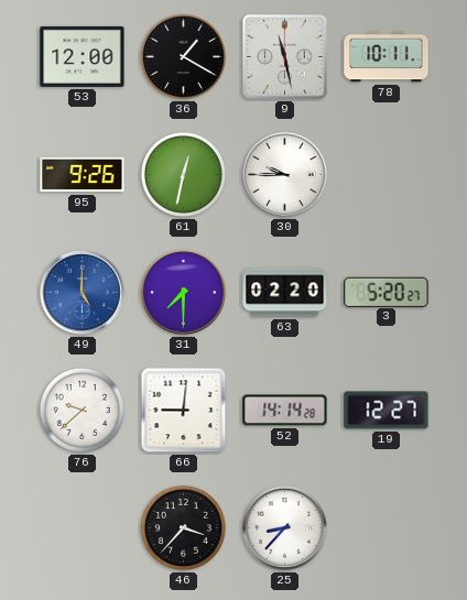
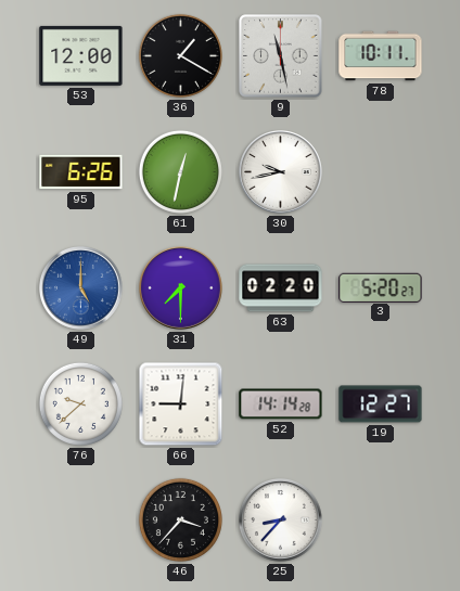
95: 9:26 -> 6:26 (81, 172)
30: 9:45 -> 9:43 (281, 172)
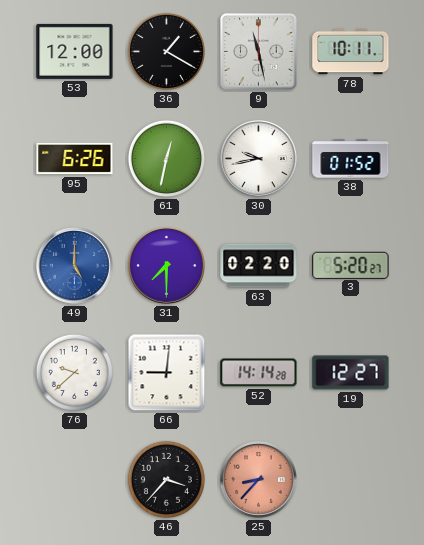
38: none -> 01:52 (351, 159)
25 dial: white -> salmon (259, 480)
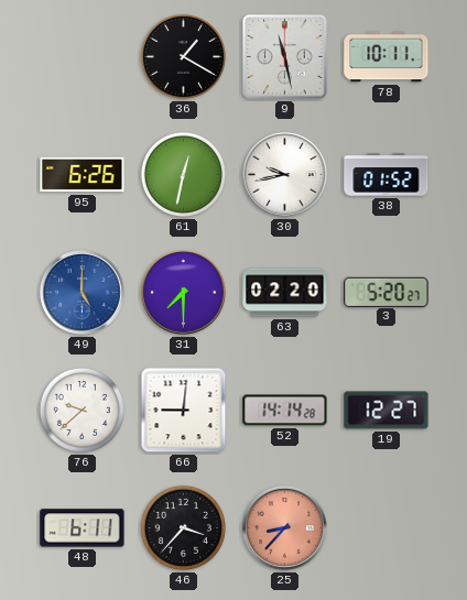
53: 12:00 -> none (75, 51)
48: none -> 6:11 (83, 528)
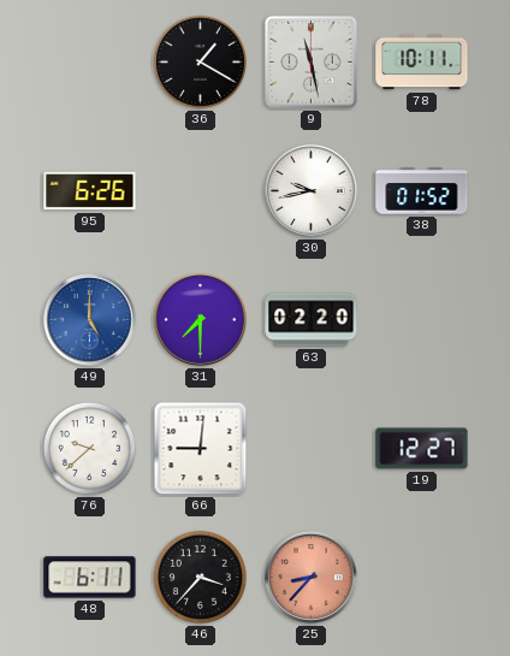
61: 12:32 -> none (183, 174)
3: 5:20 -> none (387, 292)
52: 14:14 -> none (285, 411)
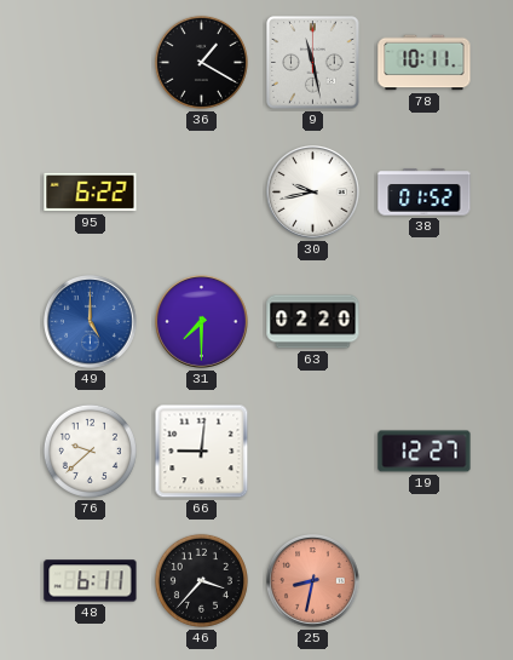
95: 6:26 -> 6:22 (91, 193)
25: 8:37 -> 8:32 (313, 581)
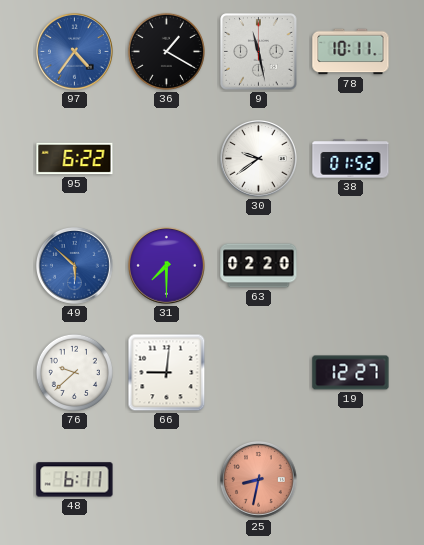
97: none -> 4:36 (75, 52)
30: 9:43 -> 9:39 (259, 159)
49: 5:00 -> 5:52 (75, 266)
46: 3:37 -> none (201, 580)
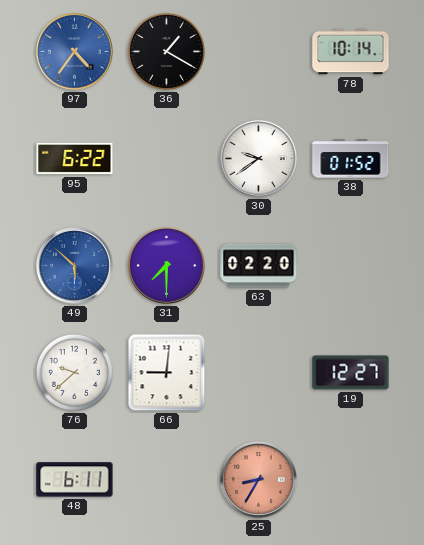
9: 11:28 -> none (259, 52)
78: 10:11 -> 10:14 (351, 52)
25: 8:32 -> 8:35 (259, 480)
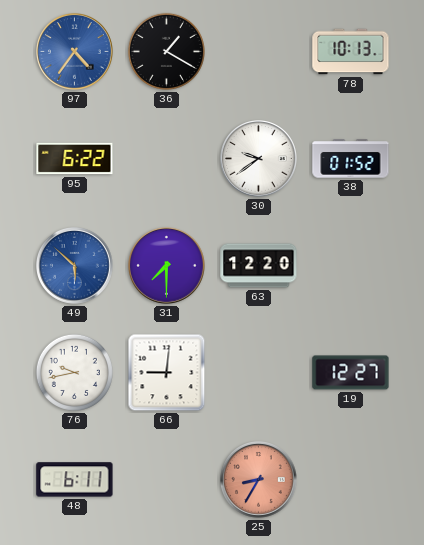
78: 10:14 -> 10:13 (351, 52)
63: 02:20 -> 12:20 (259, 266)
76: 9:38 -> 9:43 (74, 372)
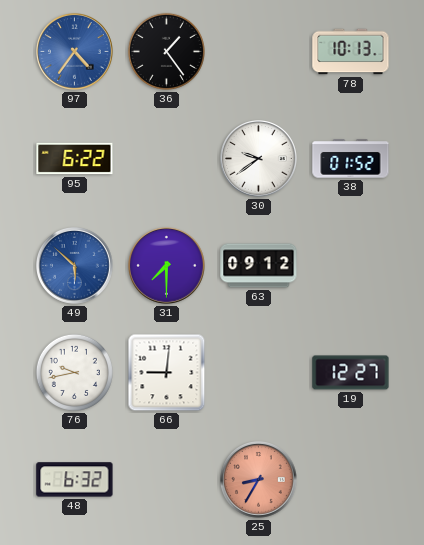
36: 1:20 -> 1:24 (166, 51)
63: 12:20 -> 09:12 (259, 266)
48: 6:11 -> 6:32 (75, 480)
